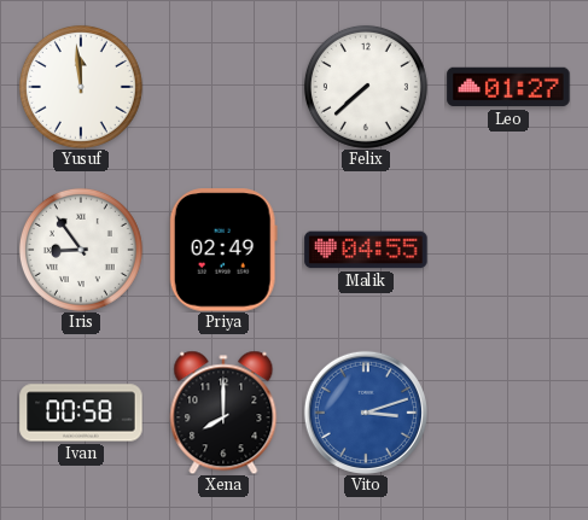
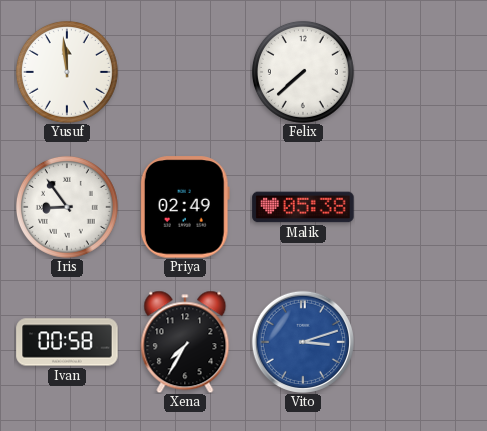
Leo: 01:27 -> none (508, 87)
Malik: 04:55 -> 05:38 (303, 207)
Xena: 8:00 -> 7:35 (185, 342)
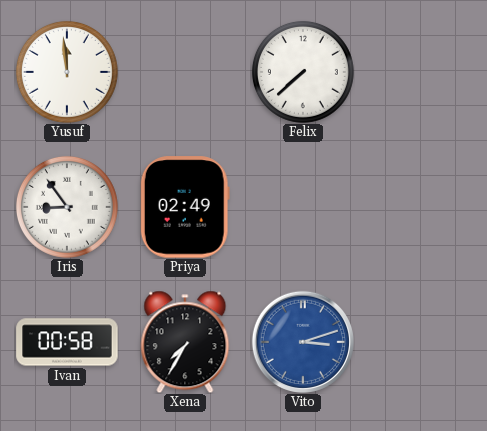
Malik: 05:38 -> none (303, 207)
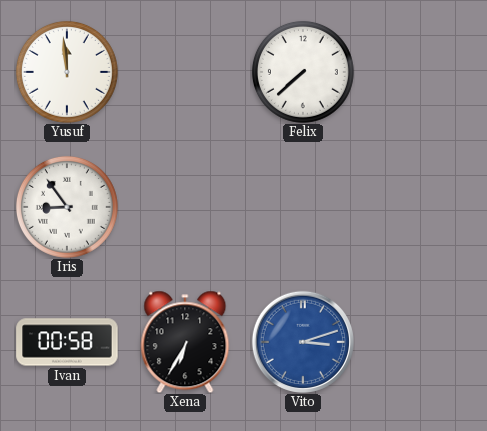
Priya: 02:49 -> none (185, 207)
Xena: 7:35 -> 6:35 (185, 342)
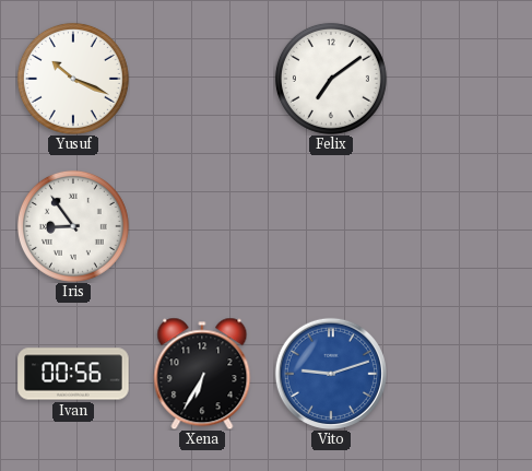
Yusuf: 11:59 -> 10:19 (73, 79)
Felix: 7:38 -> 7:09 (331, 79)
Ivan: 00:58 -> 00:56 (73, 374)
Vito: 3:12 -> 9:12 (331, 374)
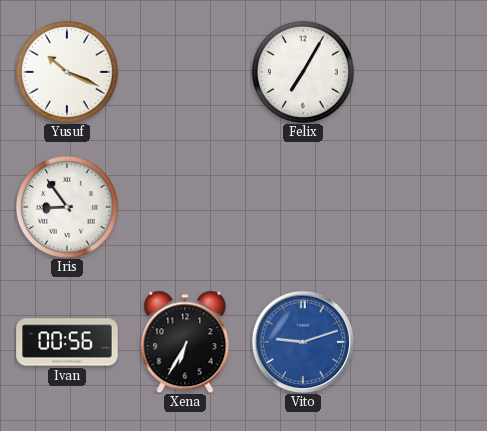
Felix: 7:09 -> 7:05 (303, 72)
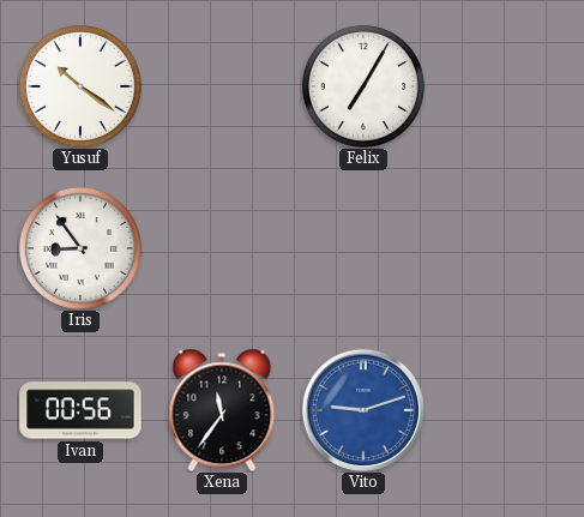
Yusuf: 10:19 -> 10:21 (80, 86)
Xena: 6:35 -> 11:36 (222, 410)
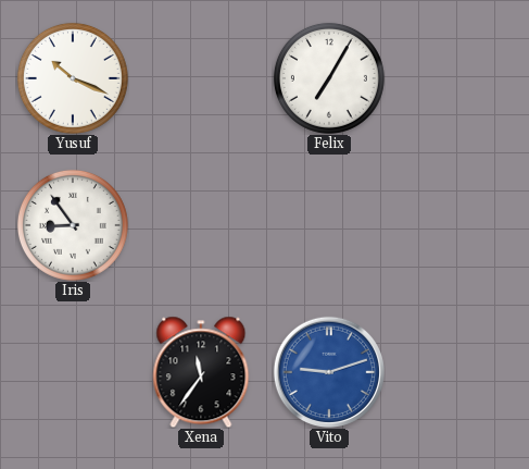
Yusuf: 10:21 -> 10:19 (73, 78)
Ivan: 00:56 -> none (80, 410)
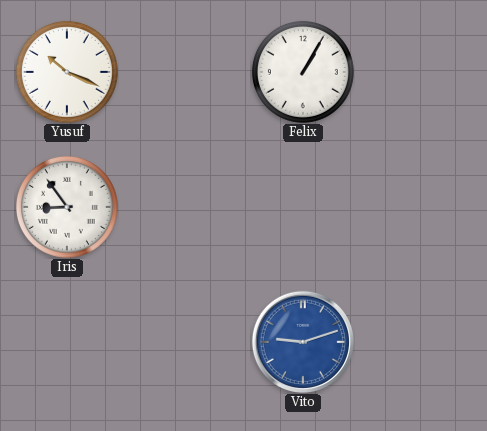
Felix: 7:05 -> 1:05 (303, 72)
Xena: 11:36 -> none (201, 372)
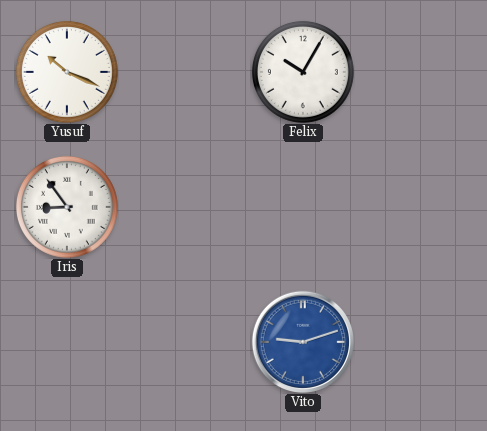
Felix: 1:05 -> 10:05 (303, 72)
